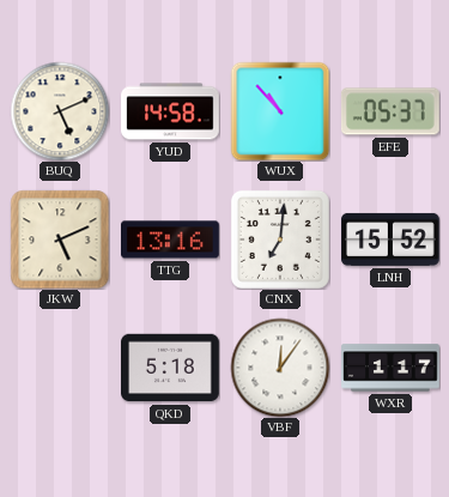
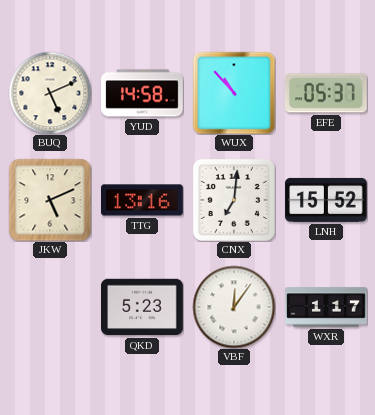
QKD: 5:18 -> 5:23 (143, 307)
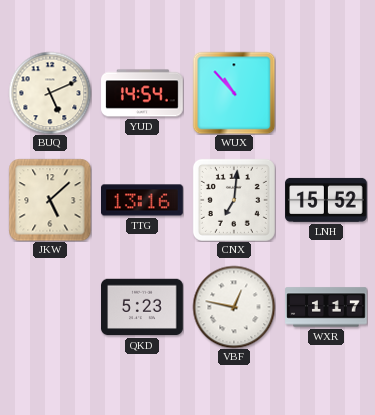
YUD: 14:58 -> 14:54 (142, 93)
EFE: 05:37 -> none (326, 93)
JKW: 5:11 -> 5:08 (50, 200)
VBF: 12:06 -> 12:47 (234, 307)
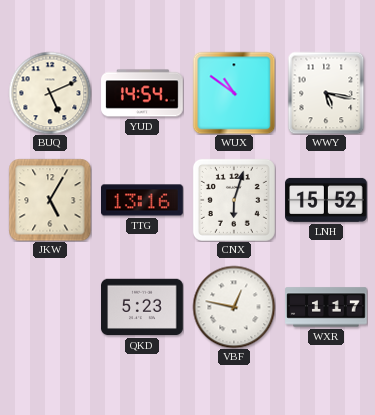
WUX: 10:53 -> 10:51 (234, 93)
WWY: none -> 5:17 (326, 93)
JKW: 5:08 -> 5:05 (50, 200)
CNX: 7:01 -> 6:03 (234, 200)
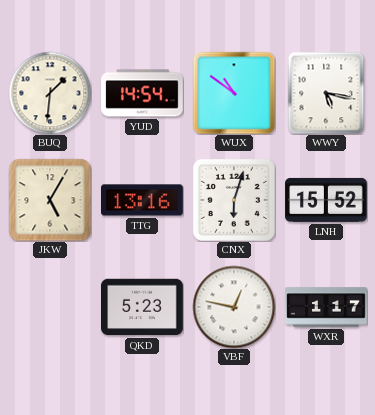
BUQ: 5:11 -> 1:31 (50, 93)
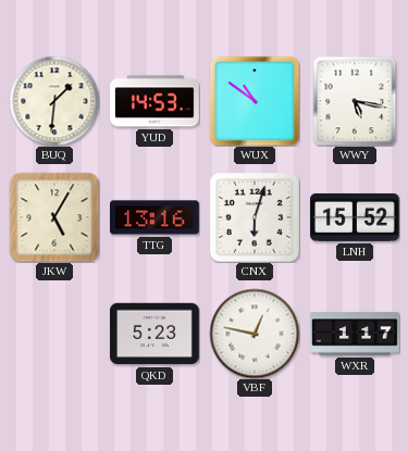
YUD: 14:54 -> 14:53 (154, 101)
